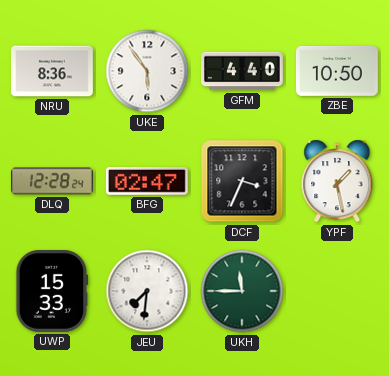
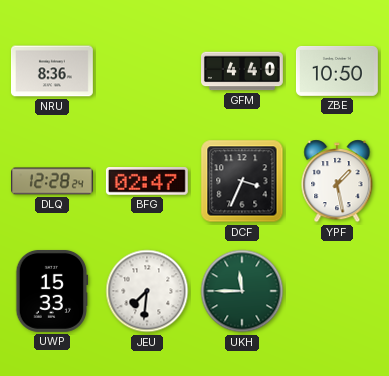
UKE: 5:54 -> none (147, 71)
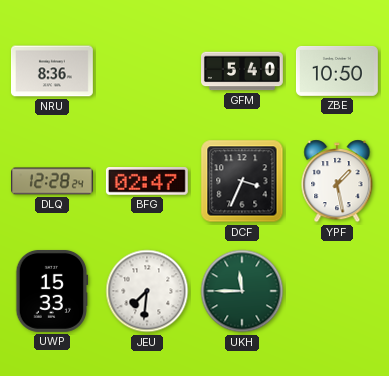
GFM: 4:40 -> 5:40 (243, 71)
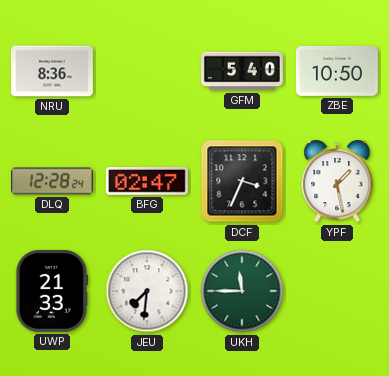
UWP: 15:33 -> 21:33 (52, 291)
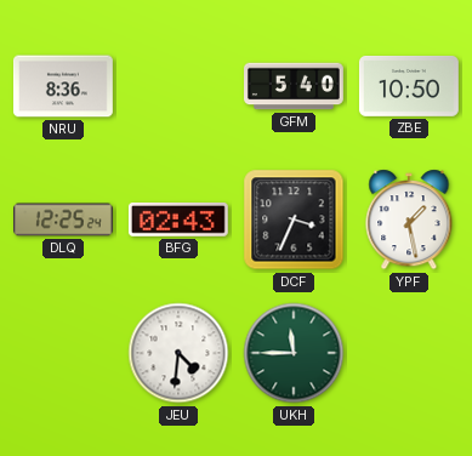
DLQ: 12:28 -> 12:25 (64, 220)
BFG: 02:47 -> 02:43 (178, 221)
UWP: 21:33 -> none (52, 291)
JEU: 7:31 -> 4:31 (178, 353)
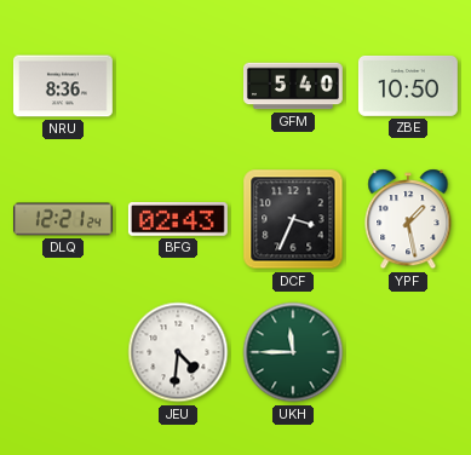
DLQ: 12:25 -> 12:21 (64, 219)
